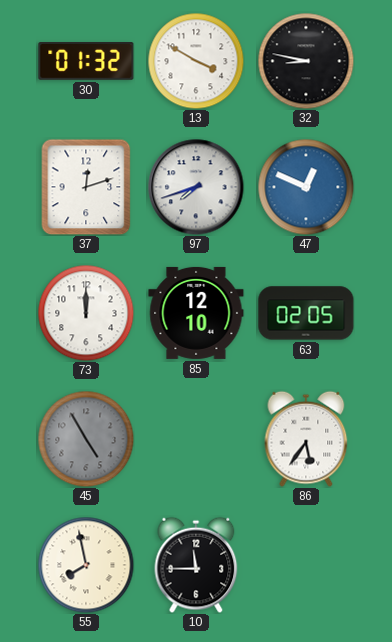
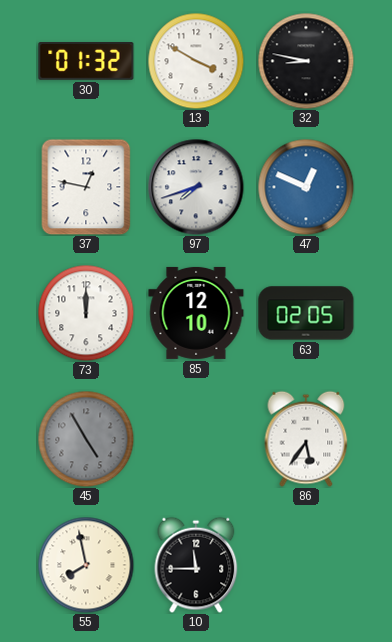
37: 12:12 -> 12:47 (86, 187)
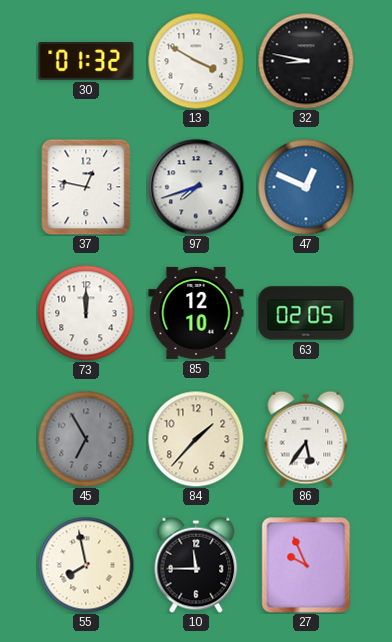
45: 4:55 -> 6:55 (86, 439)
84: none -> 1:37 (196, 439)
27: none -> 9:56 (306, 565)
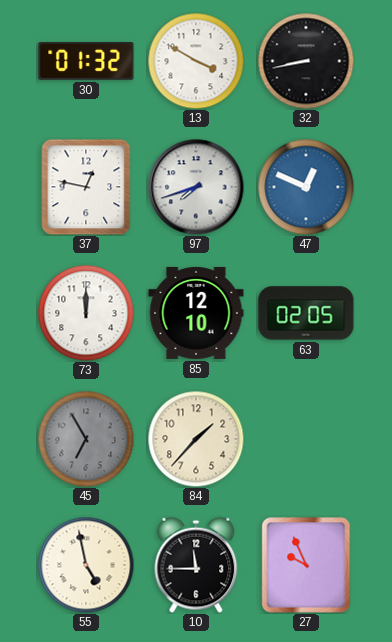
32: 8:47 -> 8:43 (306, 61)
86: 5:36 -> none (306, 439)
55: 7:58 -> 4:58 (86, 565)
